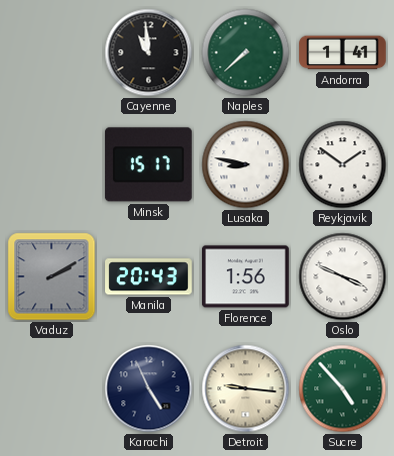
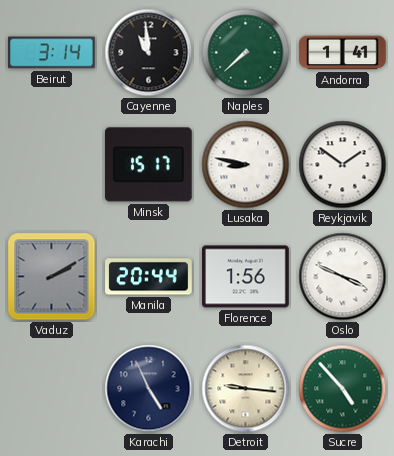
Beirut: none -> 3:14 (52, 53)
Manila: 20:43 -> 20:44 (149, 277)
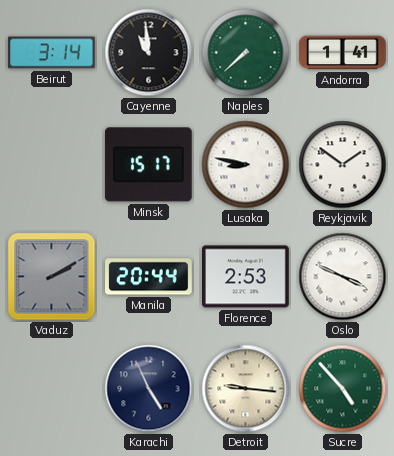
Florence: 1:56 -> 2:53 (246, 277)
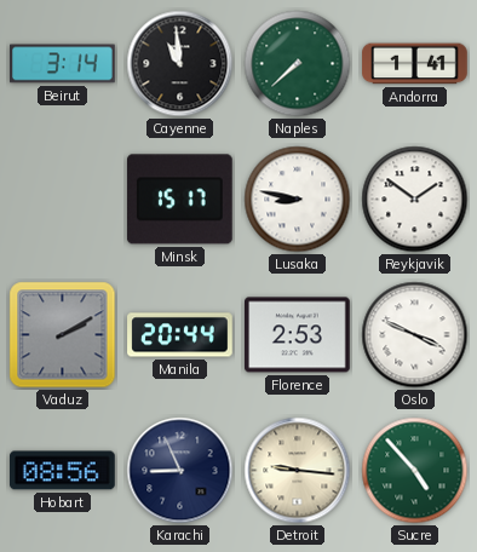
Hobart: none -> 08:56 (63, 471)
Karachi: 4:56 -> 8:56 (180, 471)
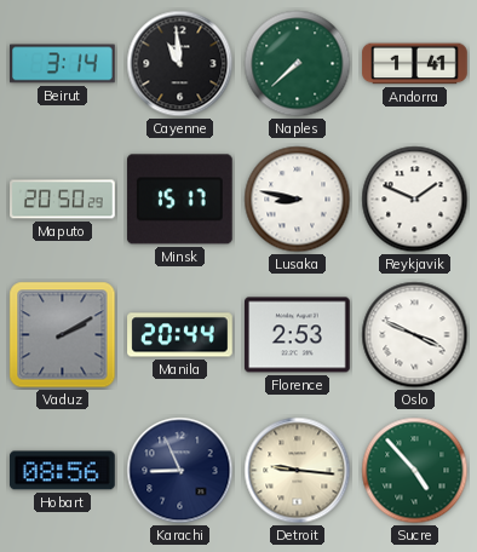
Maputo: none -> 20:50 (63, 200)
Reykjavik: 1:51 -> 1:49 (415, 200)
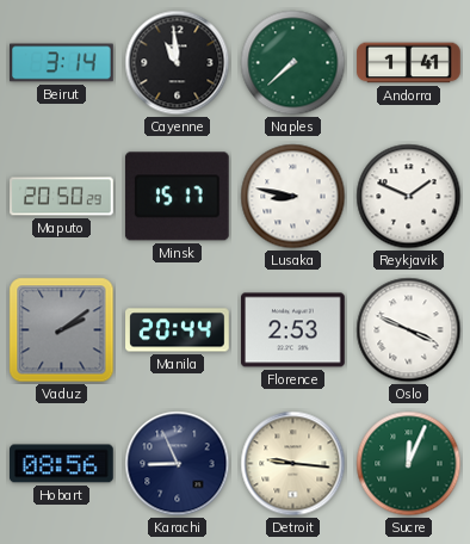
Vaduz: 2:10 -> 2:09 (62, 330)
Sucre: 4:53 -> 12:04 (409, 464)
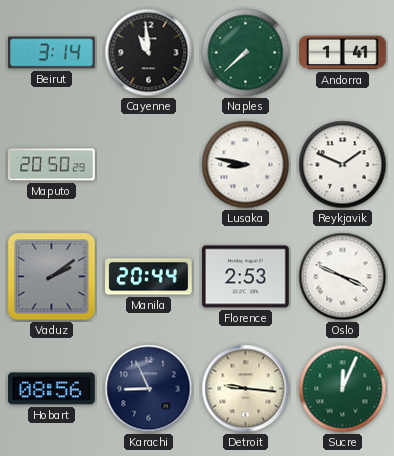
Minsk: 15:17 -> none (177, 197)
